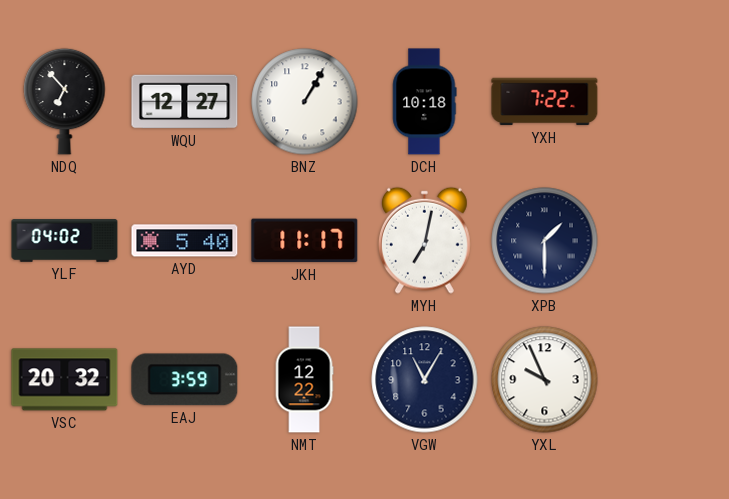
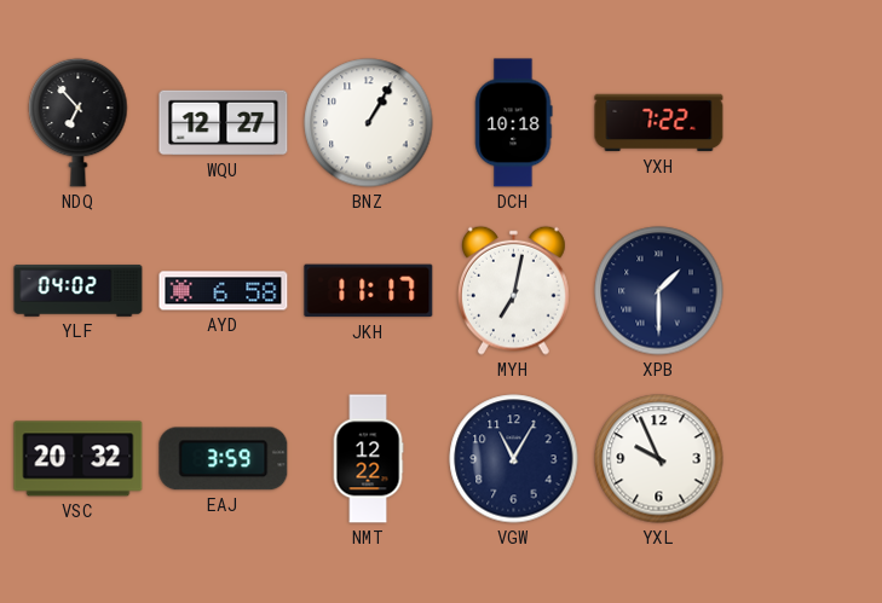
AYD: 5:40 -> 6:58 (224, 291)
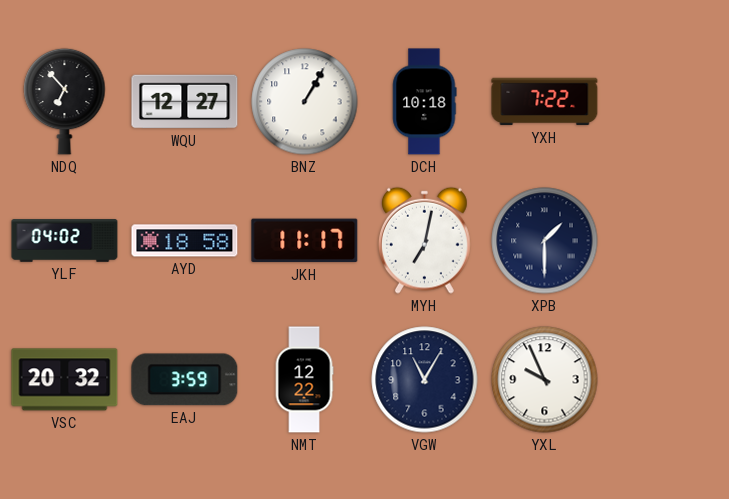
AYD: 6:58 -> 18:58 (185, 241)
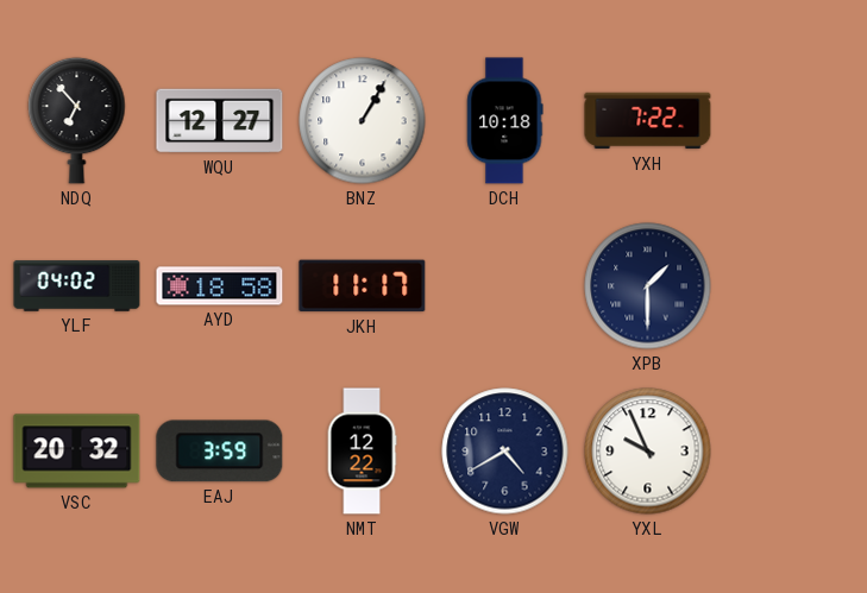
MYH: 7:02 -> none (424, 240)
VGW: 11:05 -> 4:40 (505, 452)
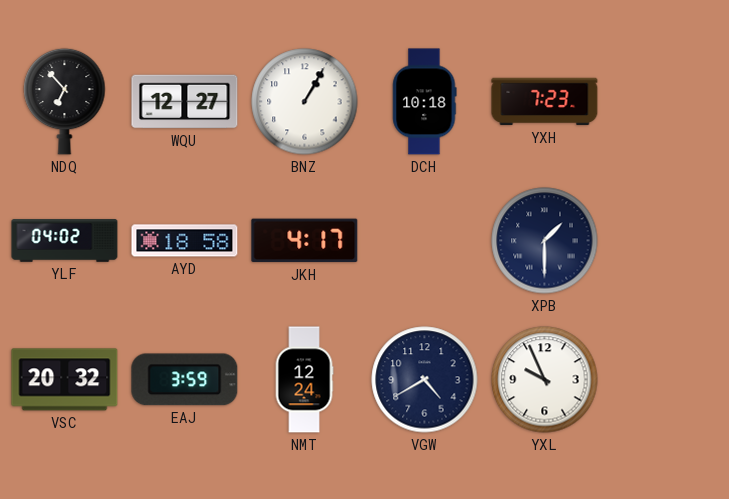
YXH: 7:22 -> 7:23 (545, 102)
JKH: 11:17 -> 4:17 (305, 241)
NMT: 12:22 -> 12:24 (304, 380)
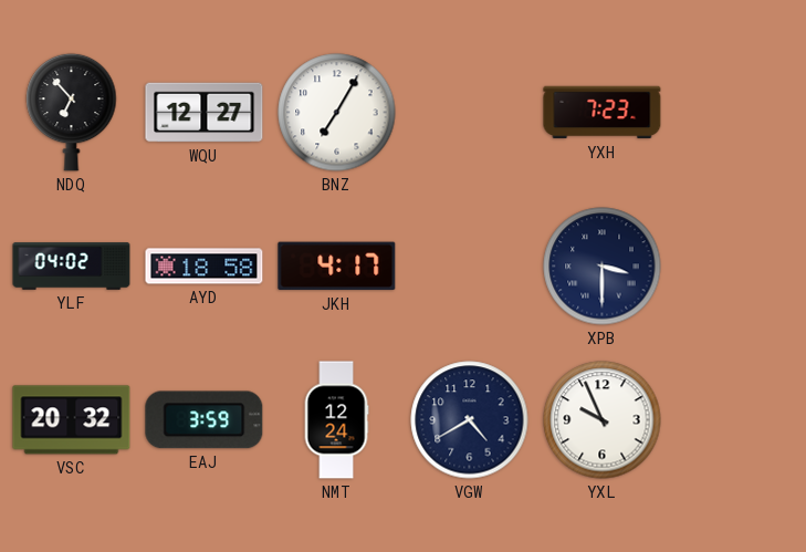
BNZ: 1:05 -> 7:05 (337, 113)
DCH: 10:18 -> none (425, 102)
XPB: 1:30 -> 3:30 (603, 267)
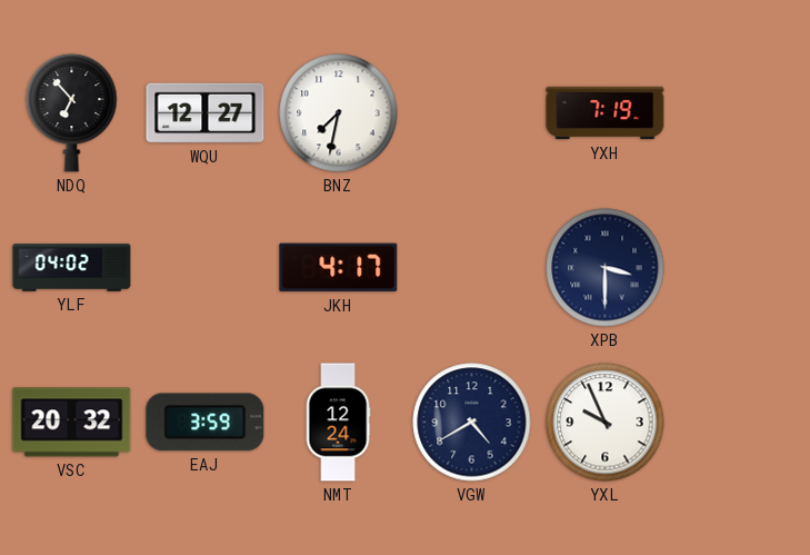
BNZ: 7:05 -> 7:32 (339, 113)
YXH: 7:23 -> 7:19 (606, 113)
AYD: 18:58 -> none (205, 267)
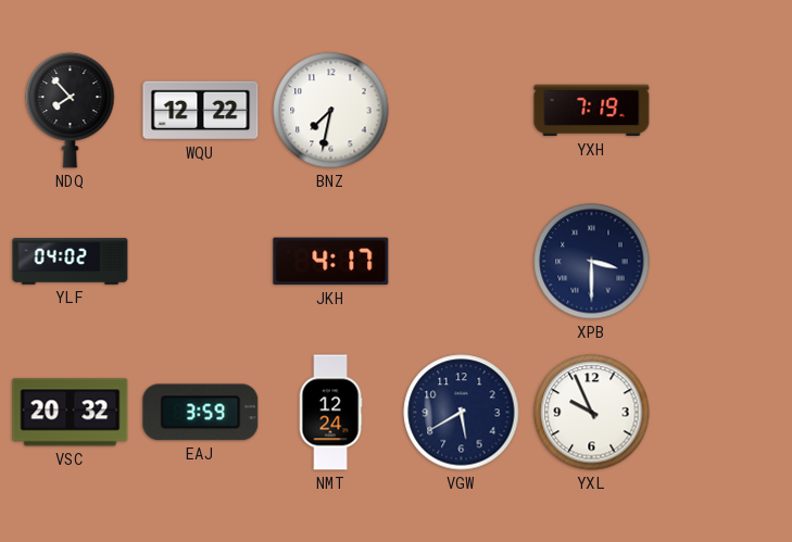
NDQ: 6:53 -> 7:53 (71, 110)
WQU: 12:27 -> 12:22 (201, 111)
VGW: 4:40 -> 5:40 (462, 413)
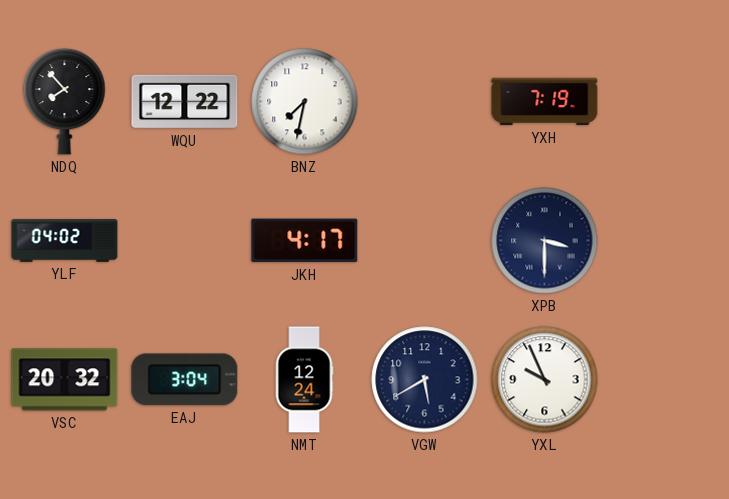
EAJ: 3:59 -> 3:04 (185, 380)
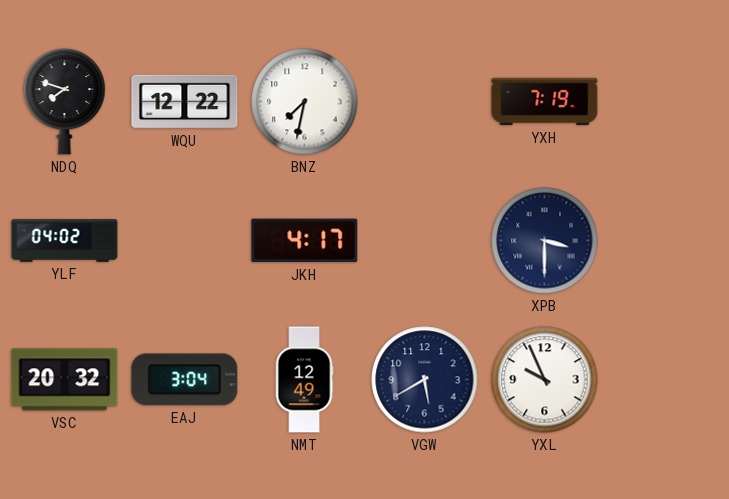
NDQ: 7:53 -> 7:48 (65, 101)
NMT: 12:24 -> 12:49 (304, 380)
